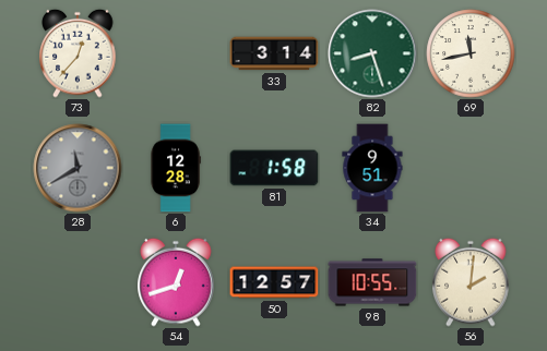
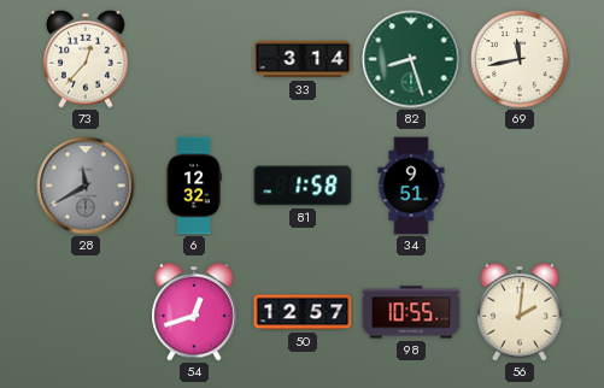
6: 12:28 -> 12:32 (194, 186)
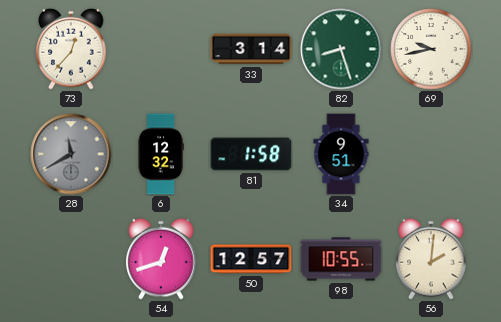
69: 11:43 -> 9:43 (431, 49)
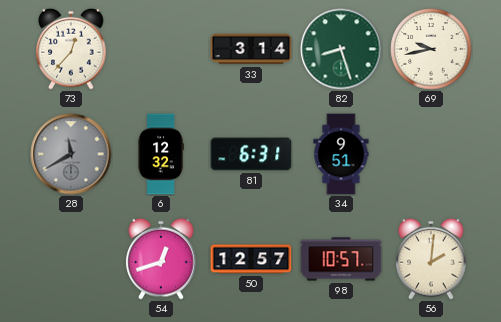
81: 1:58 -> 6:31 (251, 154)
98: 10:55 -> 10:57 (341, 259)
